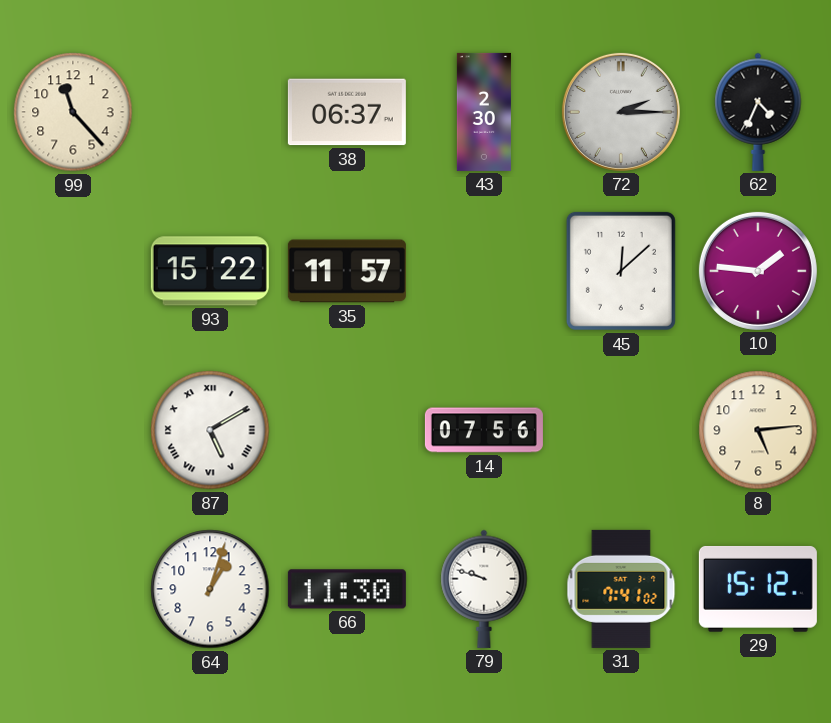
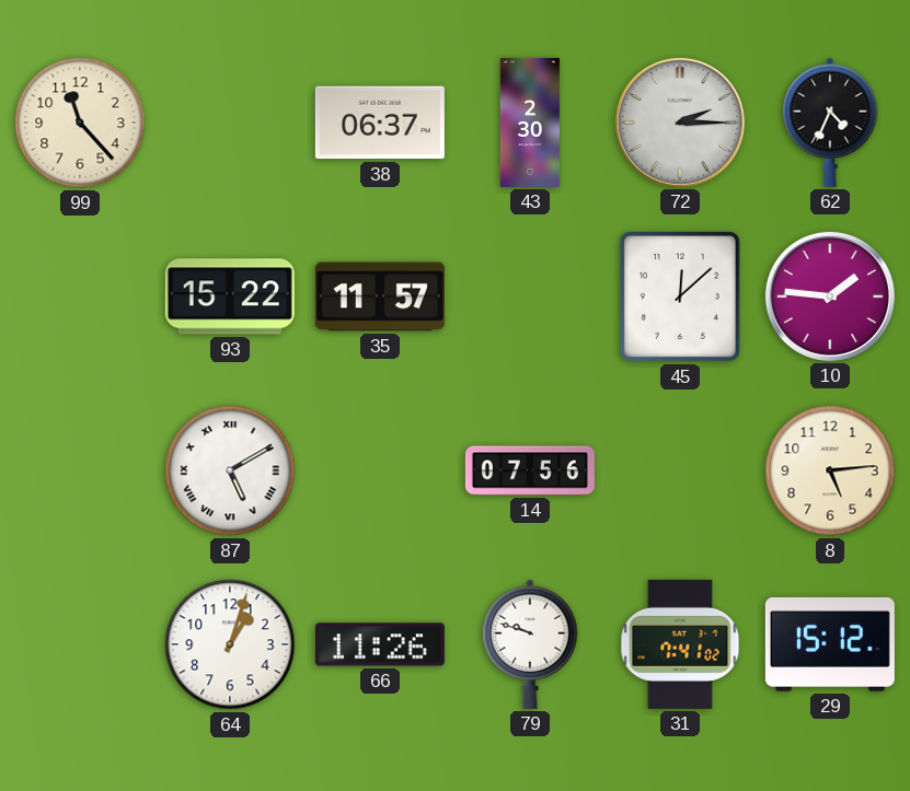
66: 11:30 -> 11:26 (380, 644)
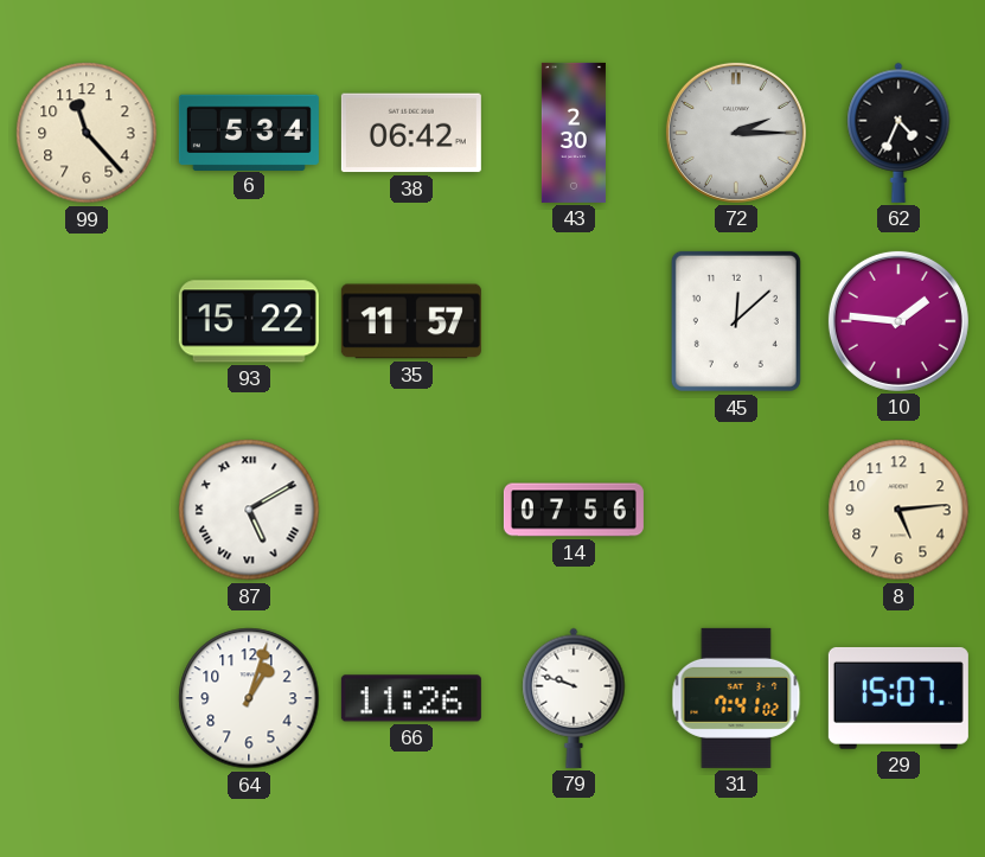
6: none -> 5:34 (249, 132)
38: 06:37 -> 06:42 (411, 133)
29: 15:12 -> 15:07 (898, 698)
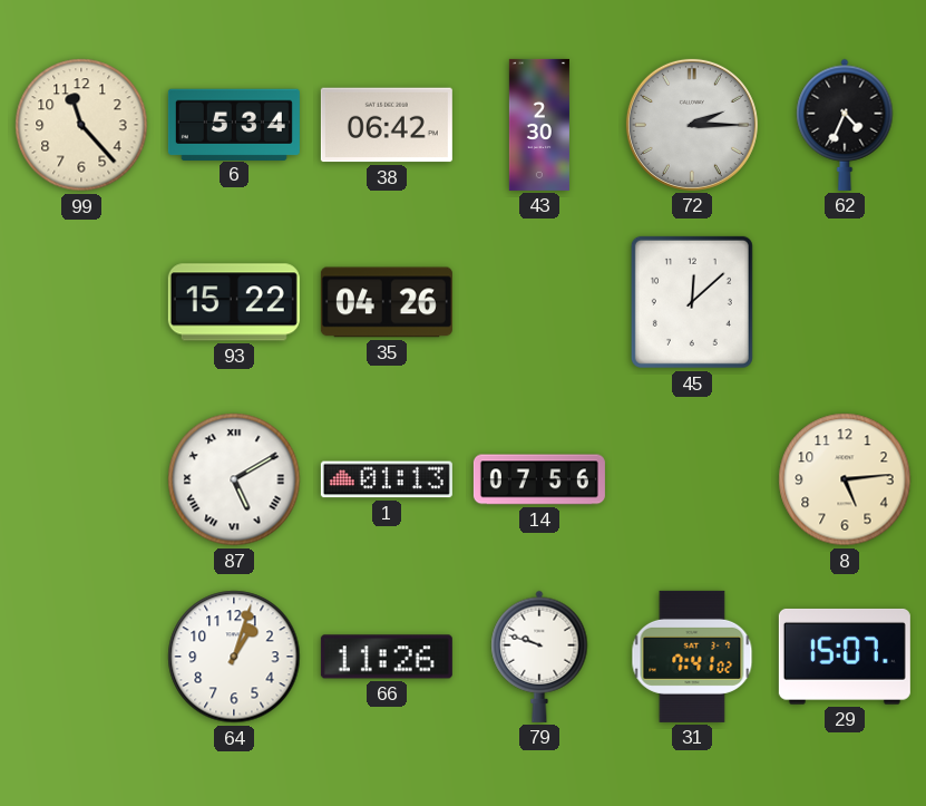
35: 11:57 -> 04:26 (387, 302)
10: 1:46 -> none (898, 321)
1: none -> 01:13 (387, 479)
